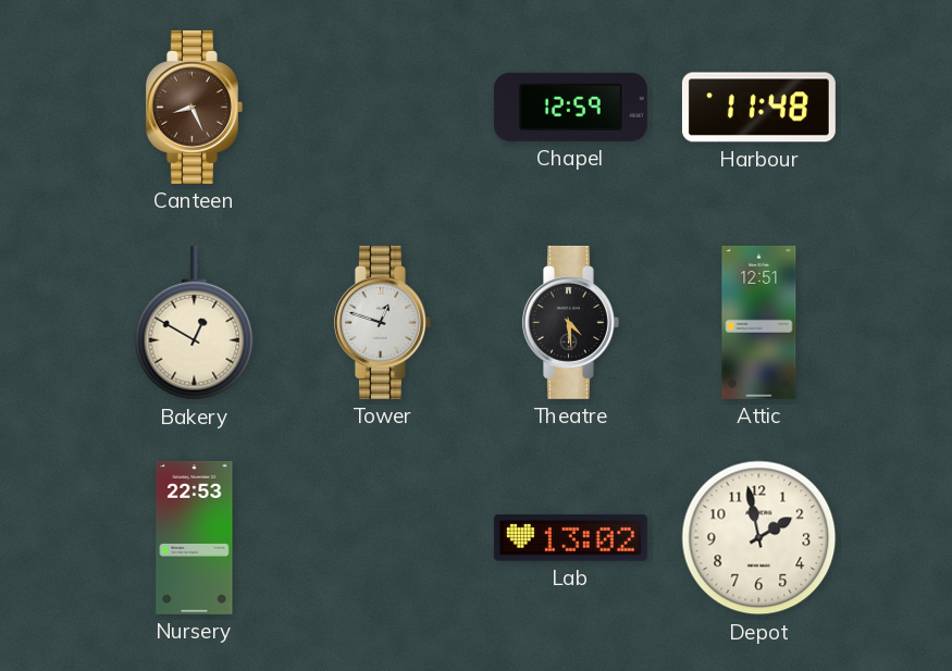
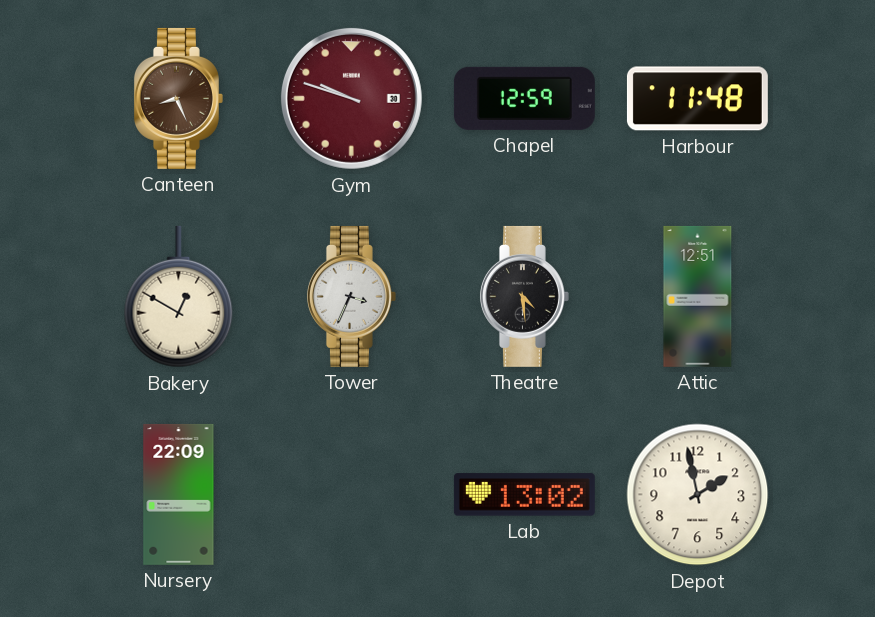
Gym: none -> 9:48 (351, 98)
Tower: 12:48 -> 3:34 (351, 296)
Nursery: 22:53 -> 22:09 (179, 494)
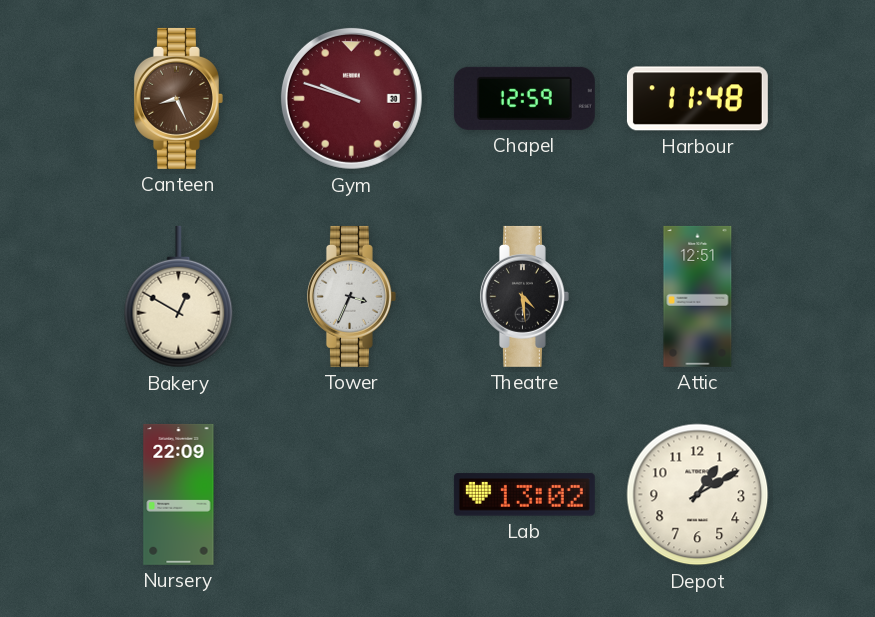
Depot: 1:58 -> 1:10 (698, 495)
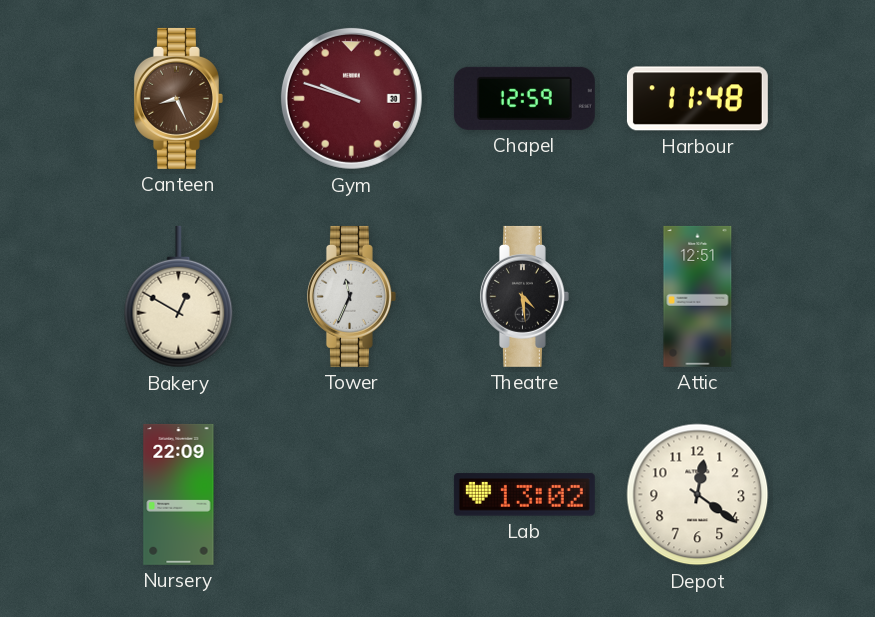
Tower: 3:34 -> 11:34 (351, 296)
Depot: 1:10 -> 12:21 (698, 495)
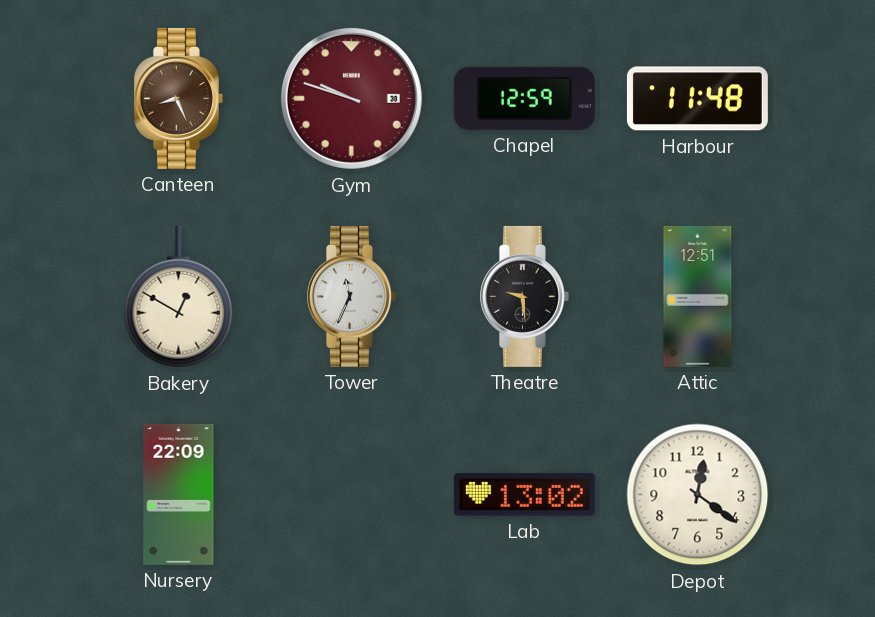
Theatre: 4:29 -> 9:29 (524, 296)
